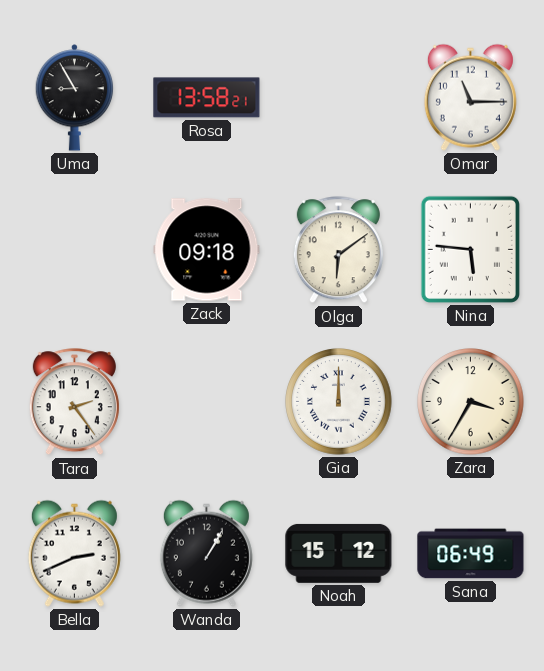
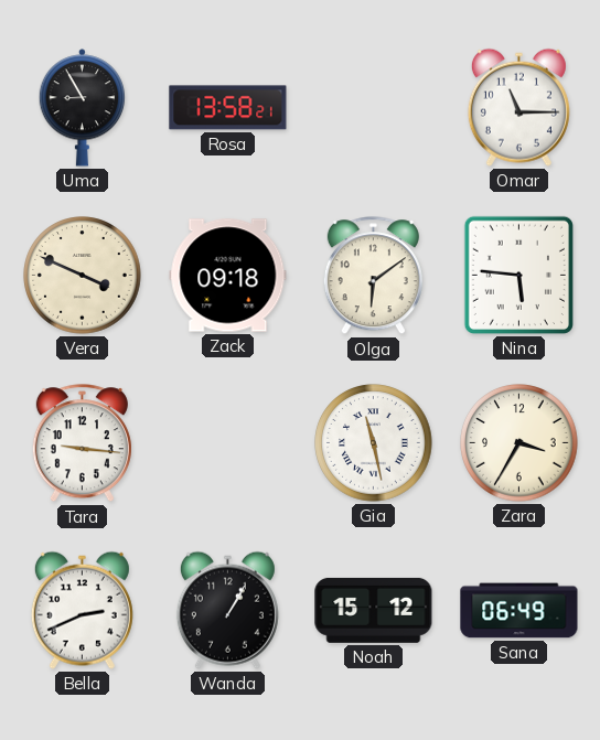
Vera: none -> 3:49 (83, 276)
Tara: 2:24 -> 9:16 (82, 443)
Gia: 12:00 -> 11:28 (374, 443)
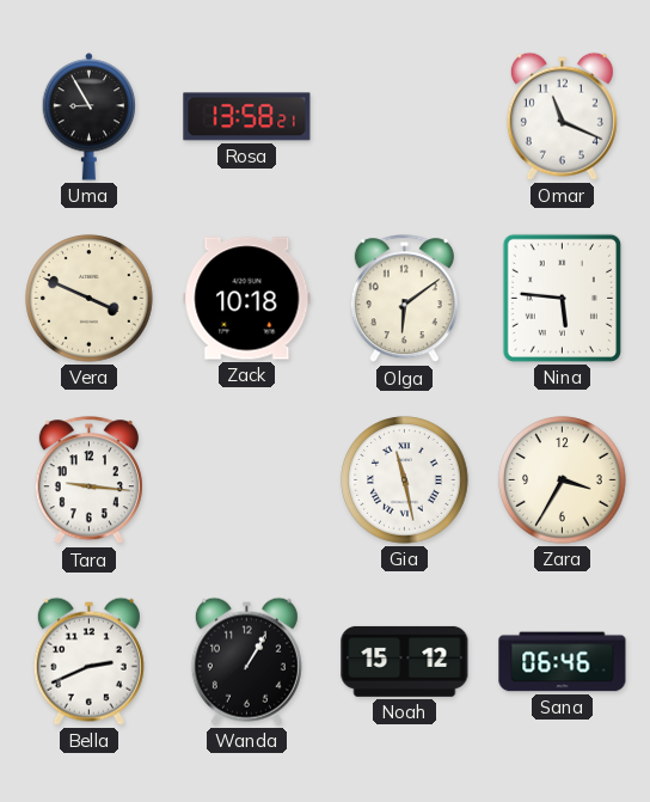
Omar: 11:15 -> 11:19 (562, 116)
Zack: 09:18 -> 10:18 (247, 299)
Sana: 06:49 -> 06:46 (563, 662)
